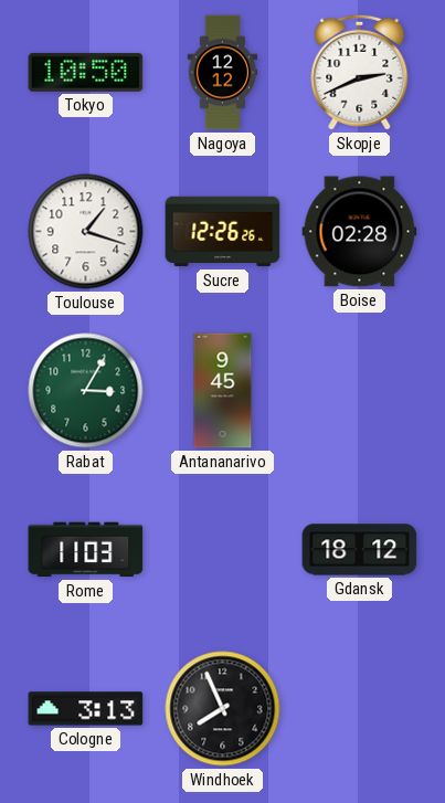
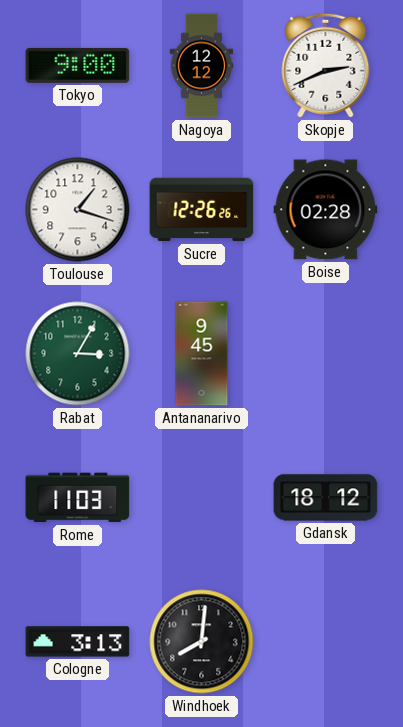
Tokyo: 10:50 -> 9:00 (78, 65)
Windhoek: 7:56 -> 8:01 (202, 642)
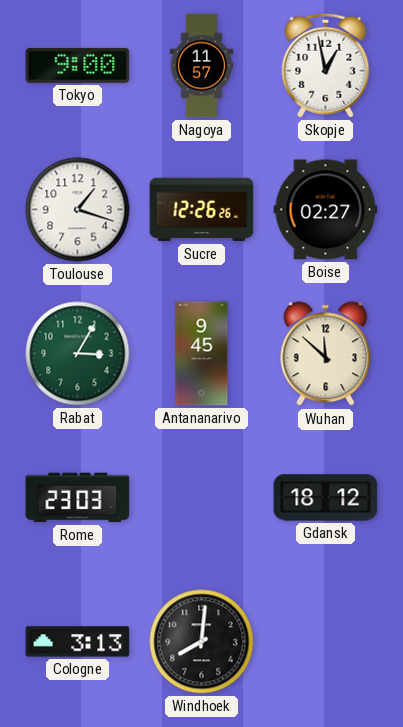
Nagoya: 12:12 -> 11:57 (202, 66)
Skopje: 2:41 -> 12:58 (326, 65)
Boise: 02:28 -> 02:27 (326, 210)
Wuhan: none -> 11:52 (326, 354)
Rome: 11:03 -> 23:03 (78, 498)
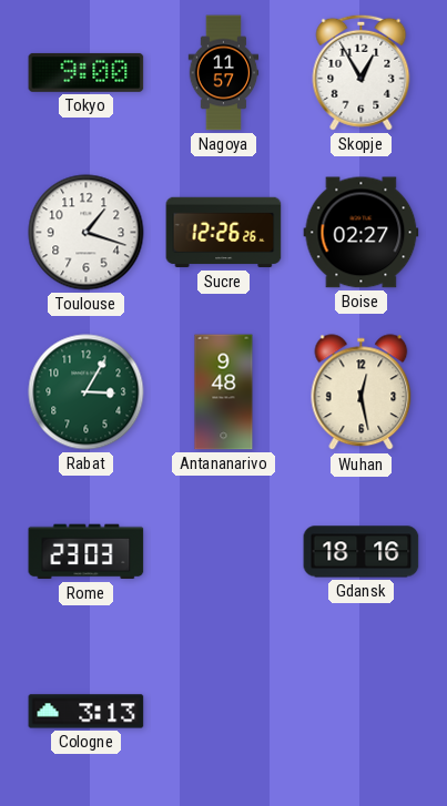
Skopje: 12:58 -> 12:55 (362, 72)
Antananarivo: 9:45 -> 9:48 (224, 392)
Wuhan: 11:52 -> 12:28 (362, 392)
Gdansk: 18:12 -> 18:16 (362, 552)
Windhoek: 8:01 -> none (202, 642)
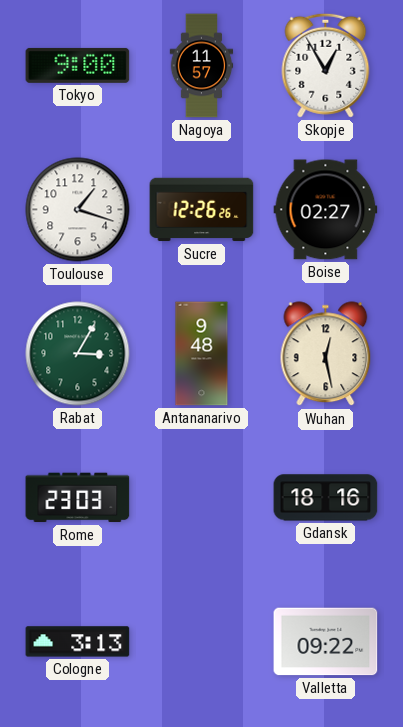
Valletta: none -> 09:22 (326, 642)
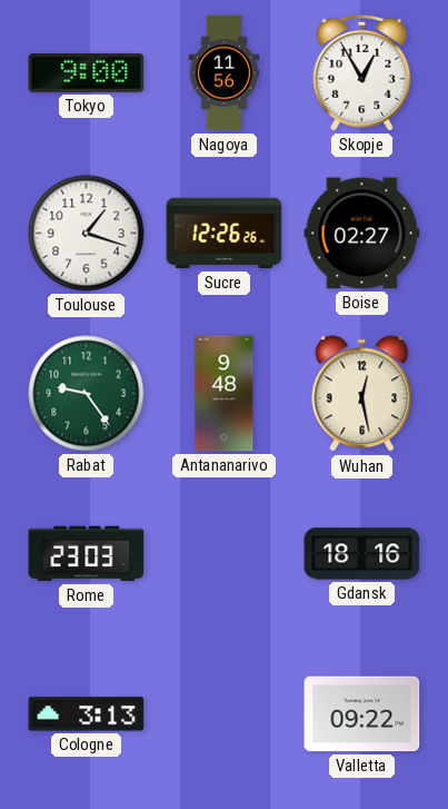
Nagoya: 11:57 -> 11:56 (225, 73)
Rabat: 3:05 -> 9:24 (87, 394)
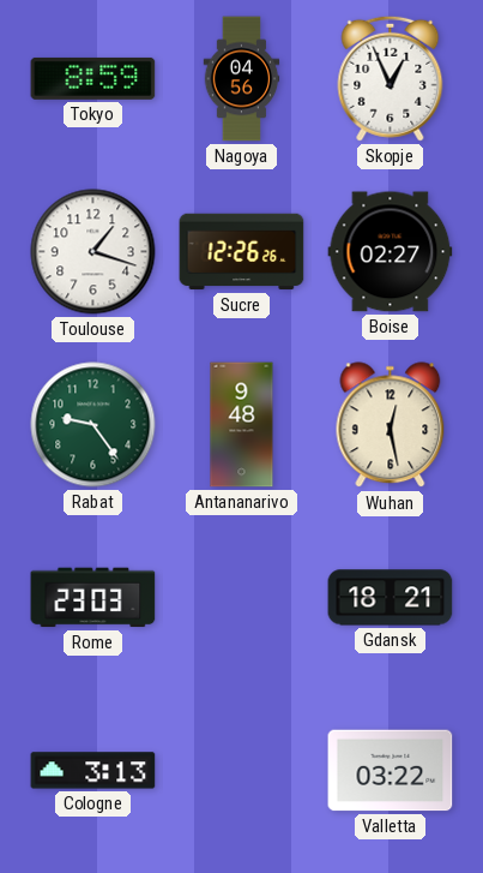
Tokyo: 9:00 -> 8:59 (93, 78)
Nagoya: 11:56 -> 04:56 (242, 79)
Skopje: 12:55 -> 12:56 (391, 78)
Gdansk: 18:16 -> 18:21 (391, 598)
Valletta: 09:22 -> 03:22 (391, 771)
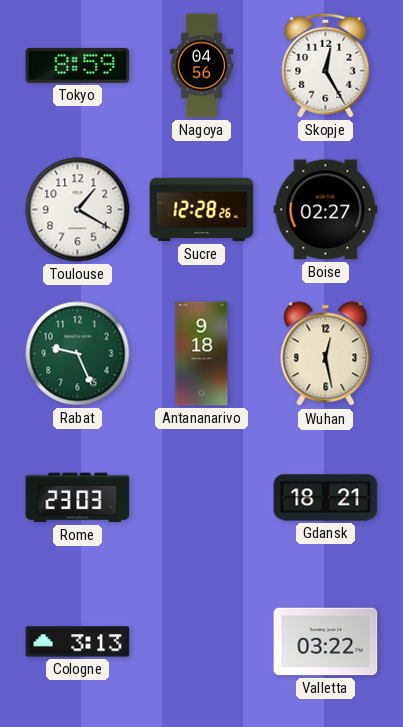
Skopje: 12:56 -> 12:25 (326, 65)
Toulouse: 1:18 -> 1:20 (78, 210)
Sucre: 12:26 -> 12:28 (202, 210)
Rabat: 9:24 -> 9:26 (78, 354)
Antananarivo: 9:48 -> 9:18 (202, 354)
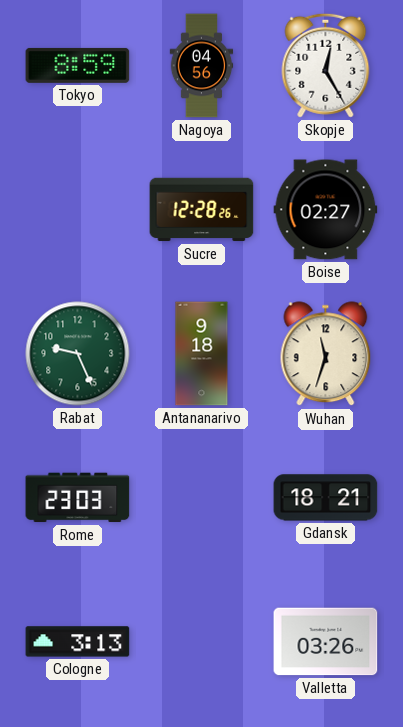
Toulouse: 1:20 -> none (78, 210)
Wuhan: 12:28 -> 11:33 (326, 354)
Valletta: 03:22 -> 03:26 (326, 642)
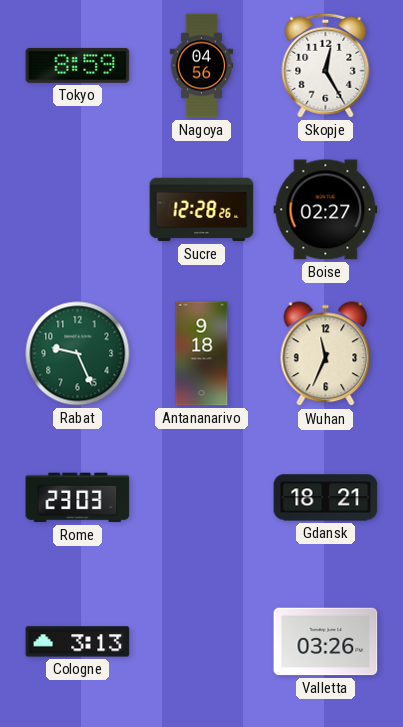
Wuhan: 11:33 -> 11:34 (326, 354)
